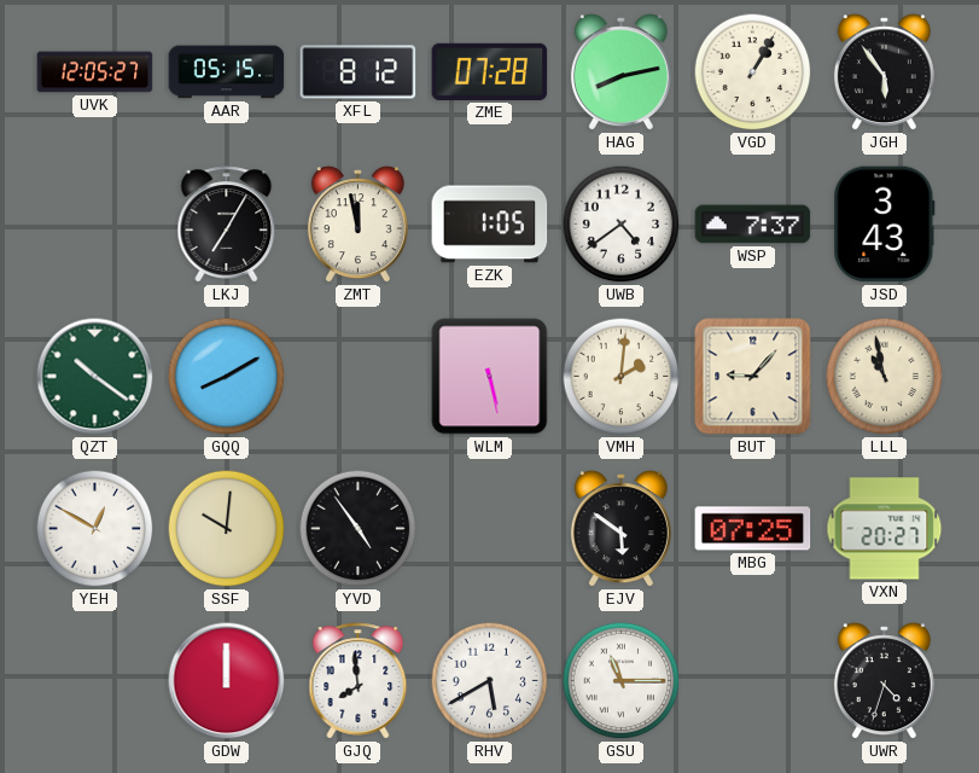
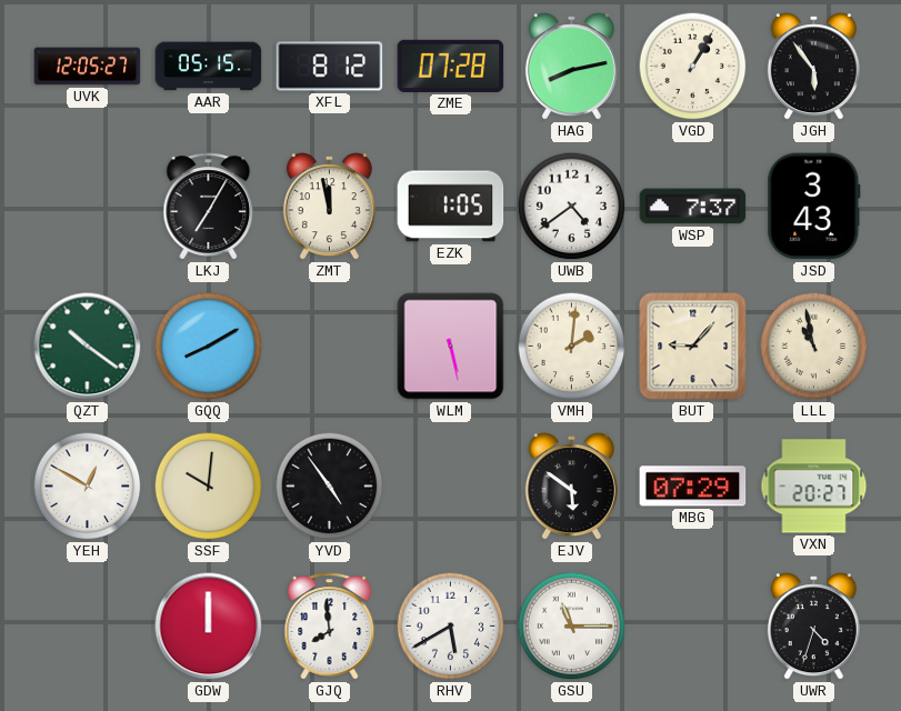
MBG: 07:25 -> 07:29 (693, 487)
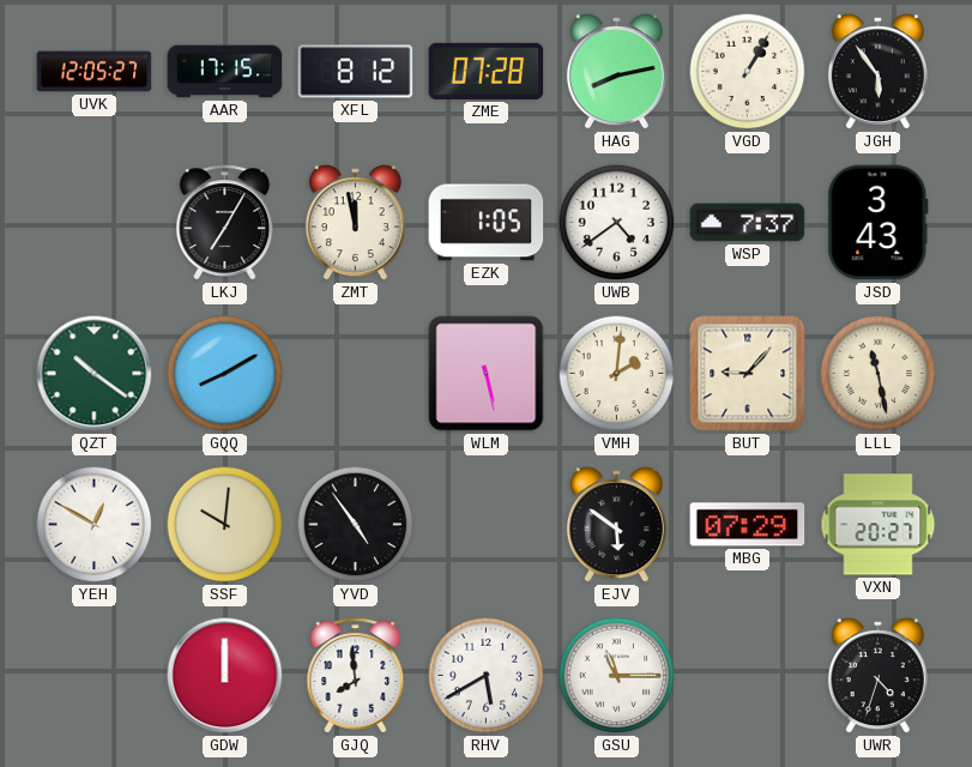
AAR: 05:15 -> 17:15 (225, 72)
LLL: 10:58 -> 11:28 (879, 374)
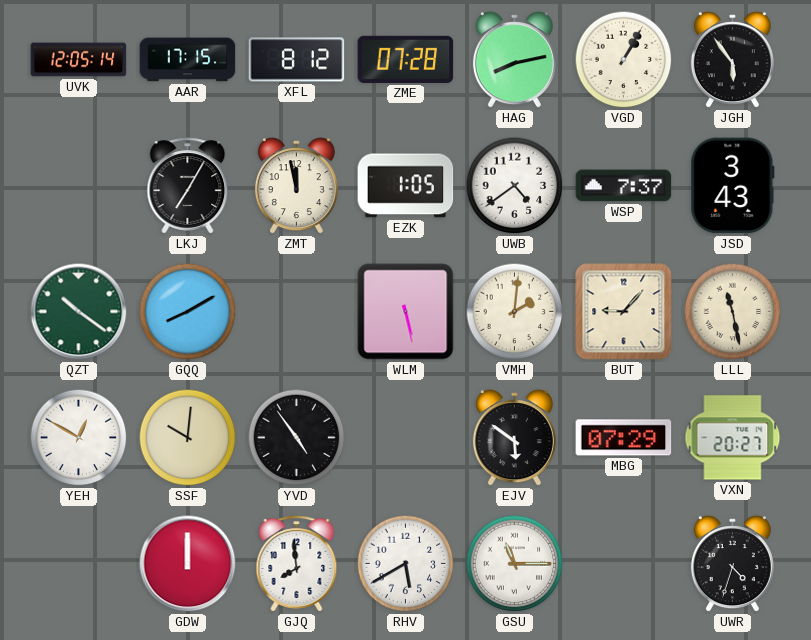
UVK: 12:05:27 -> 12:05:14 (79, 60)
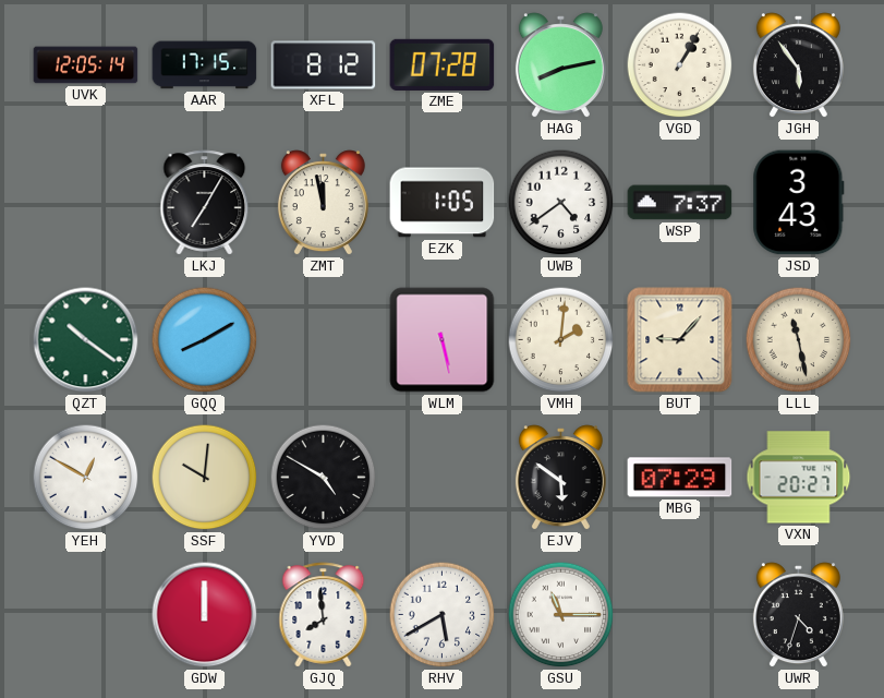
YVD: 4:54 -> 4:50 (324, 478)
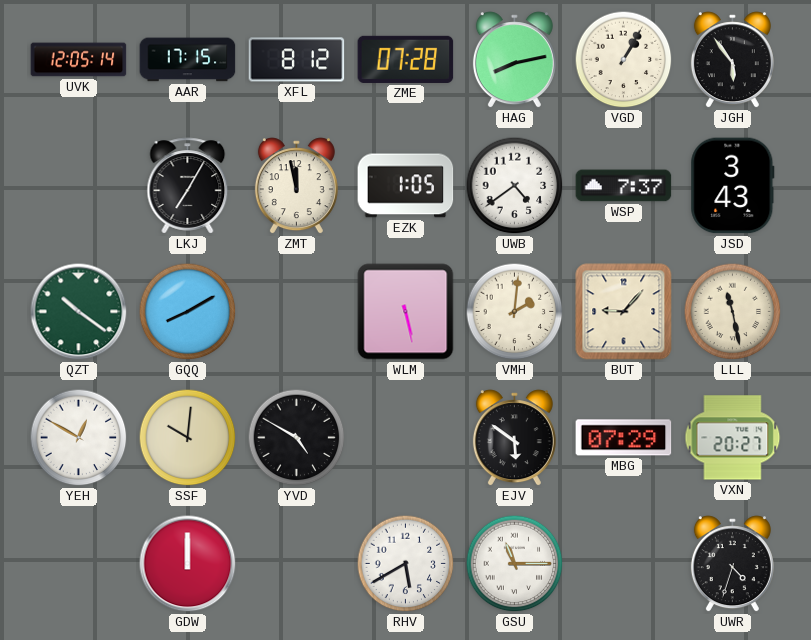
GJQ: 7:59 -> none (324, 615)
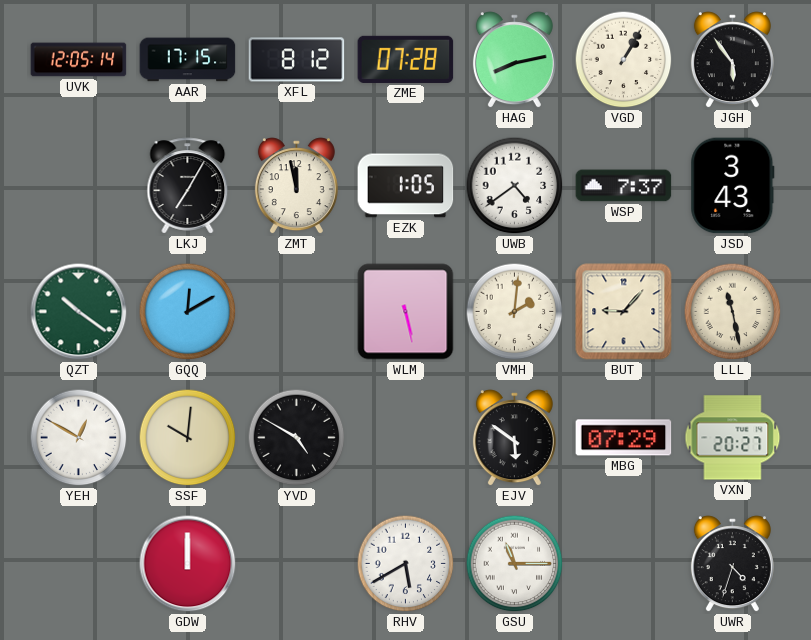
GQQ: 8:10 -> 12:10 (188, 312)
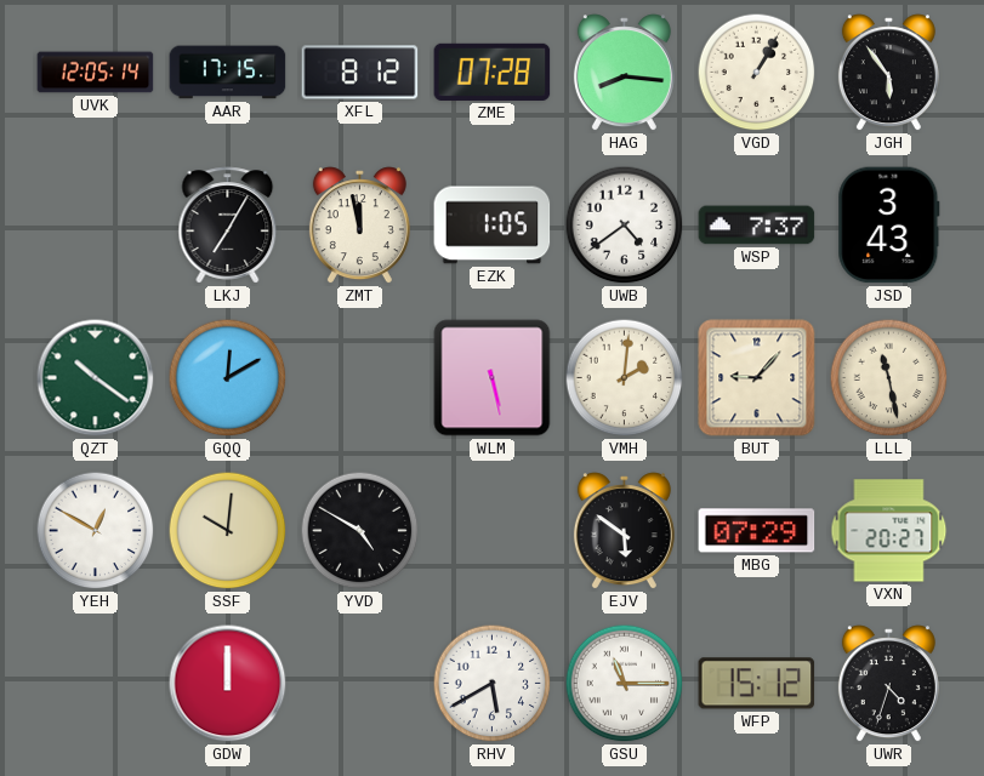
HAG: 8:13 -> 8:16 (624, 73)
WFP: none -> 15:12 (757, 684)
